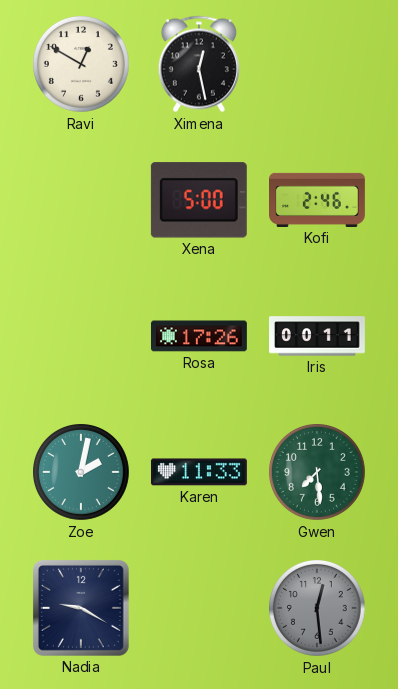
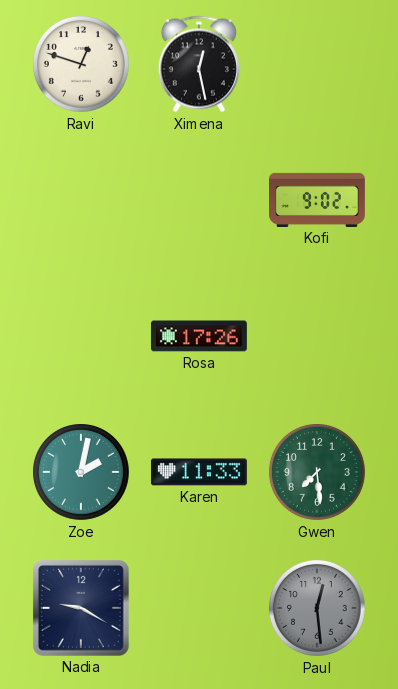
Ravi: 12:50 -> 12:48 (82, 65)
Xena: 5:00 -> none (199, 200)
Kofi: 2:46 -> 9:02 (318, 200)
Iris: 00:11 -> none (318, 336)
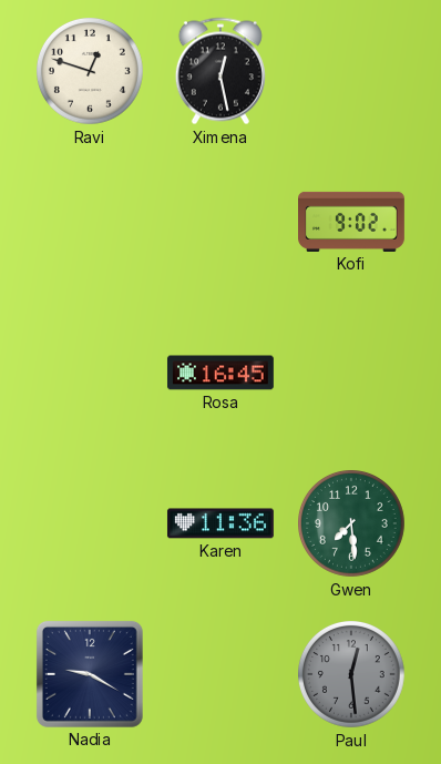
Rosa: 17:26 -> 16:45 (221, 373)
Zoe: 2:02 -> none (82, 473)
Karen: 11:33 -> 11:36 (221, 523)
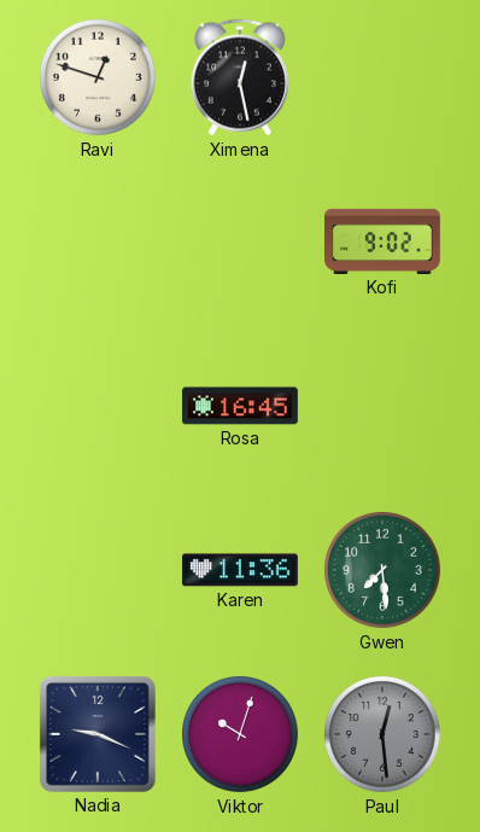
Nadia: 9:20 -> 9:19 (98, 734)
Viktor: none -> 10:03 (241, 735)
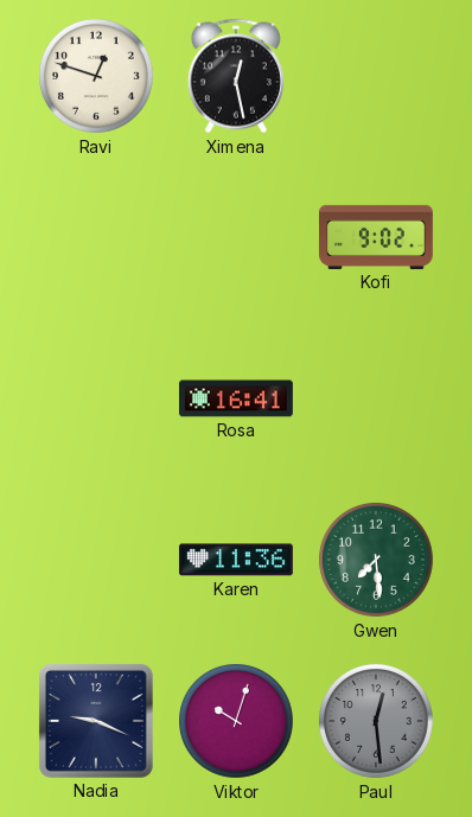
Rosa: 16:45 -> 16:41 (236, 398)
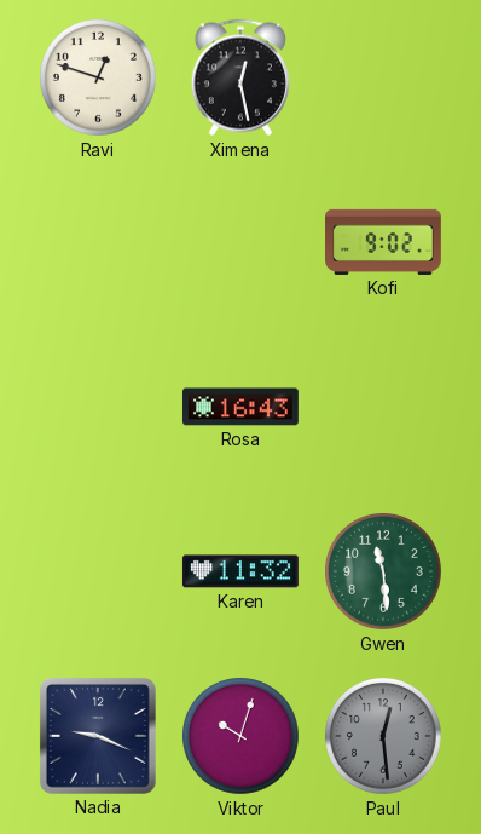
Rosa: 16:41 -> 16:43 (240, 407)
Karen: 11:36 -> 11:32 (240, 571)
Gwen: 7:29 -> 11:29 (384, 573)
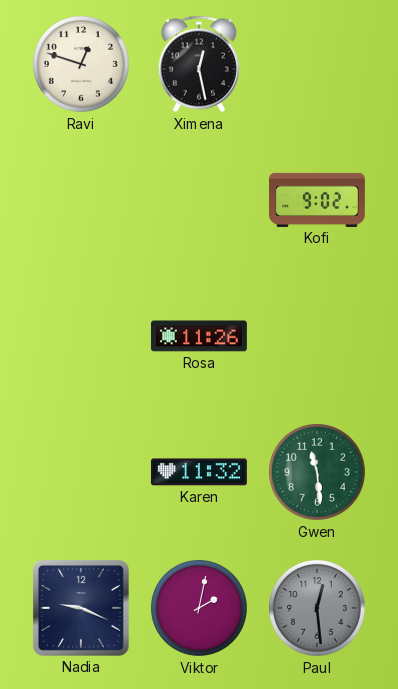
Rosa: 16:43 -> 11:26 (199, 336)
Viktor: 10:03 -> 2:02 (200, 609)
